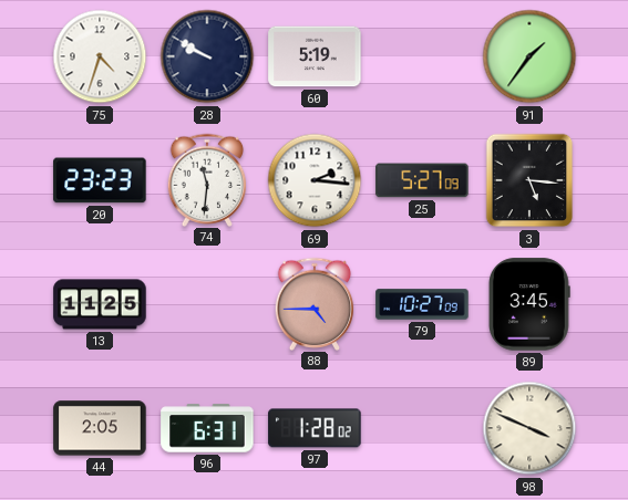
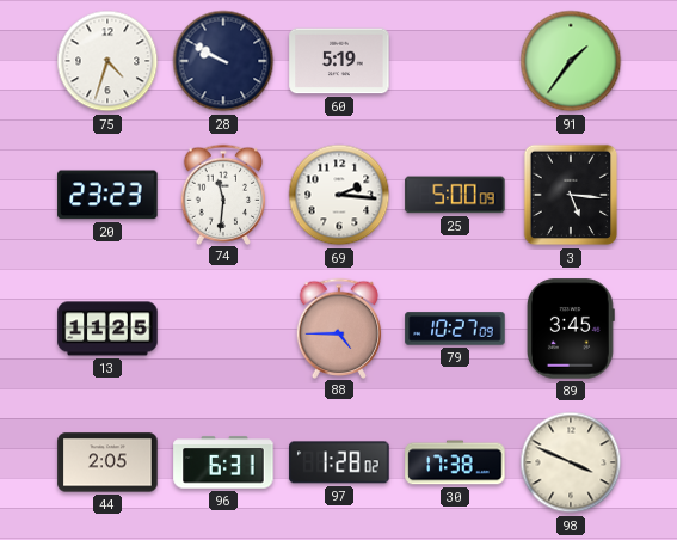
25: 5:27 -> 5:00 (455, 195)
30: none -> 17:38 (455, 462)
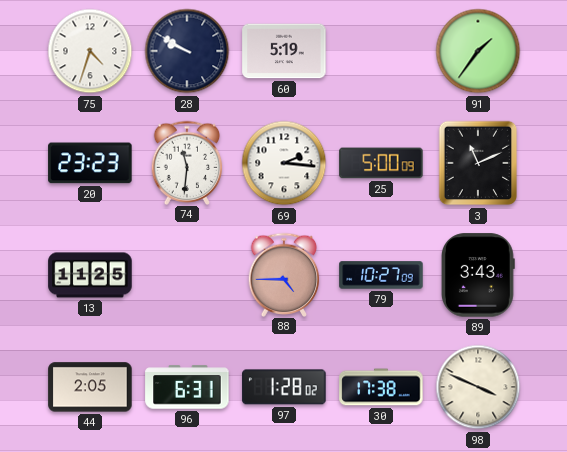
3: 5:16 -> 11:11 (478, 163)
89: 3:45 -> 3:43 (478, 275)
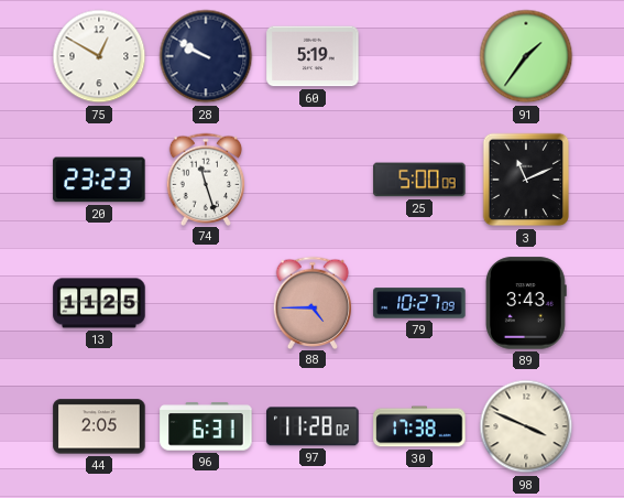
75: 4:33 -> 12:50 (99, 56)
74: 11:31 -> 11:27 (206, 178)
69: 2:16 -> none (284, 163)
97: 1:28 -> 11:28 (313, 426)
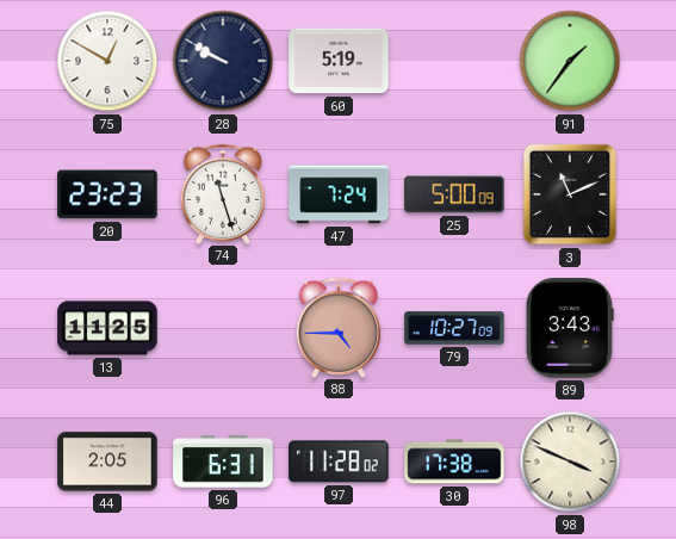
47: none -> 7:24 (339, 194)
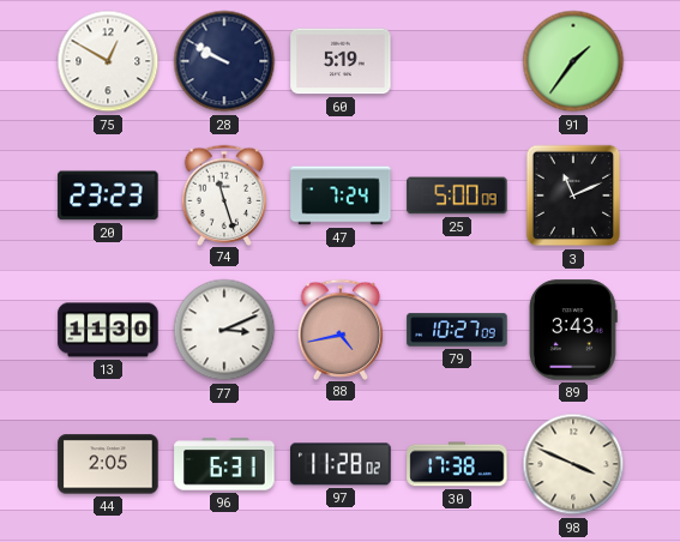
13: 11:25 -> 11:30 (108, 330)
77: none -> 3:11 (224, 330)
88: 4:45 -> 4:43 (341, 329)
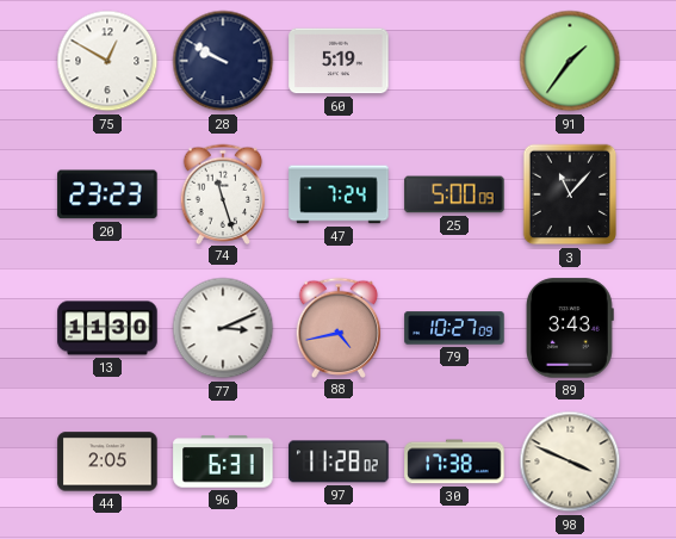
3: 11:11 -> 11:07 (570, 194)
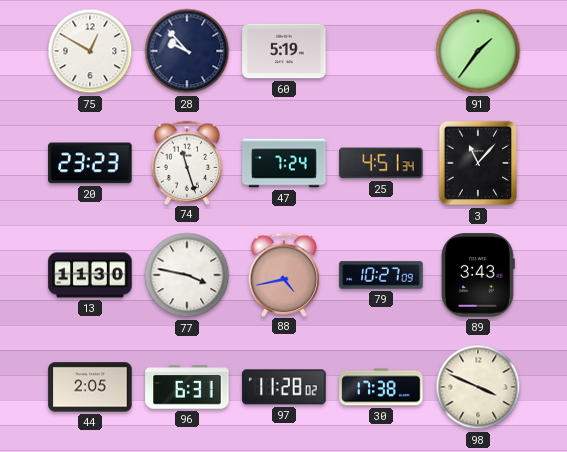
28: 9:50 -> 9:53 (187, 51)
25: 5:00 -> 4:51 (381, 163)
77: 3:11 -> 3:47 (187, 275)
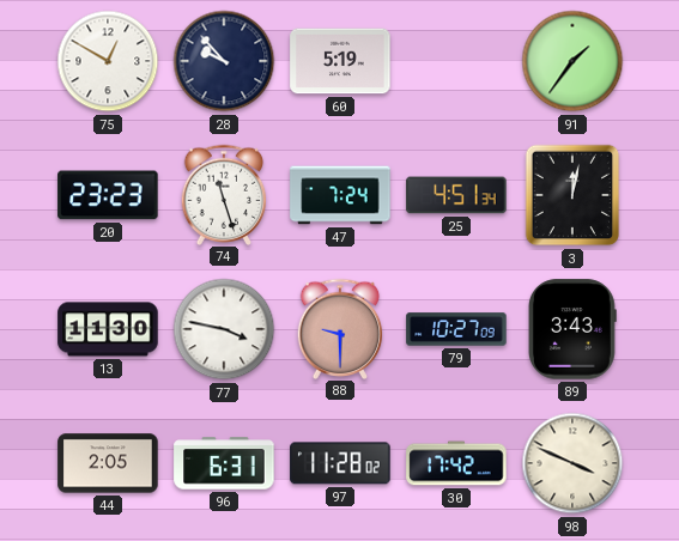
3: 11:07 -> 12:02 (572, 195)
88: 4:43 -> 9:30 (340, 328)
30: 17:38 -> 17:42 (456, 463)
